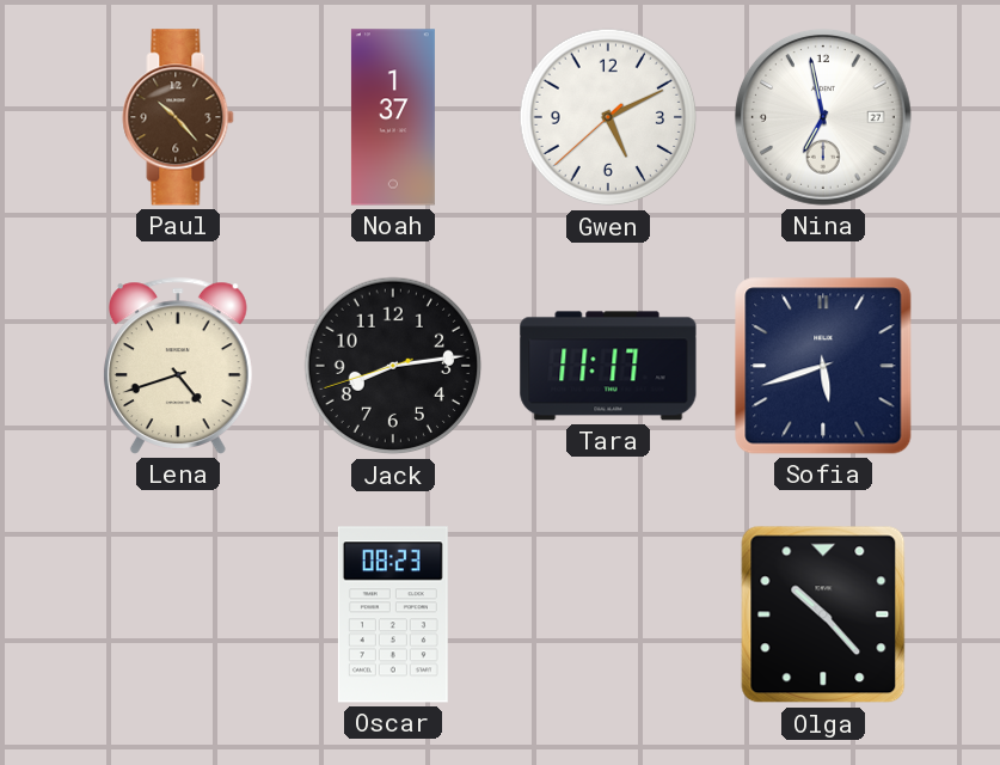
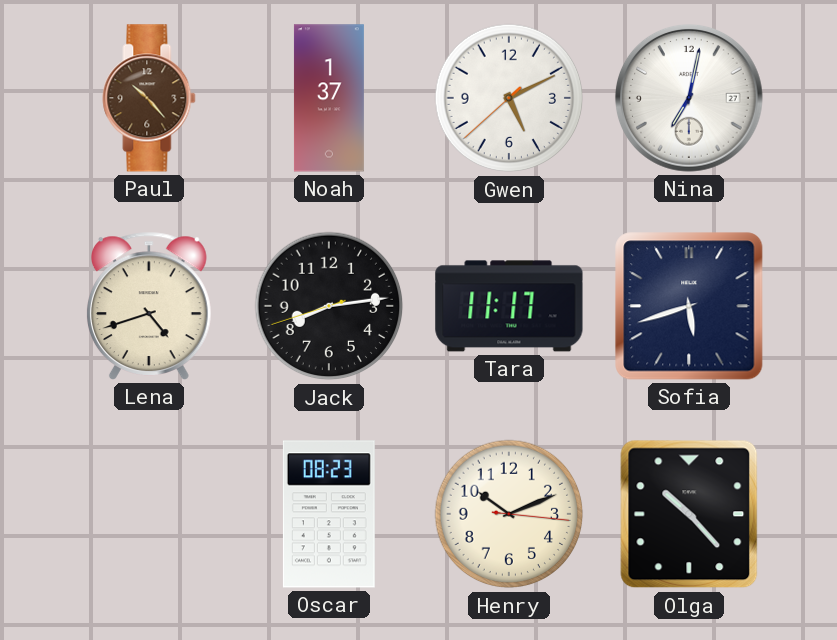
Nina: 6:58 -> 7:02 (689, 98)
Henry: none -> 10:11 (509, 514)
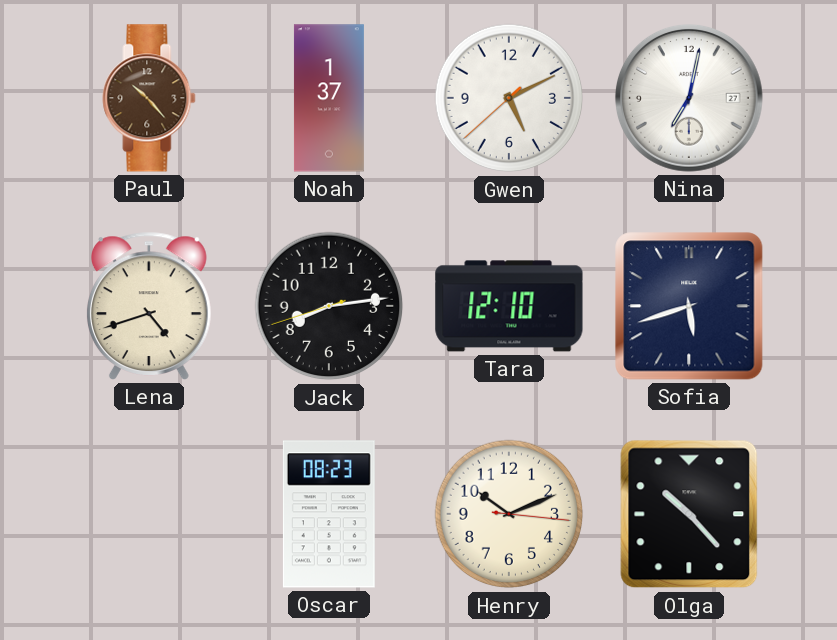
Tara: 11:17 -> 12:10 (509, 306)
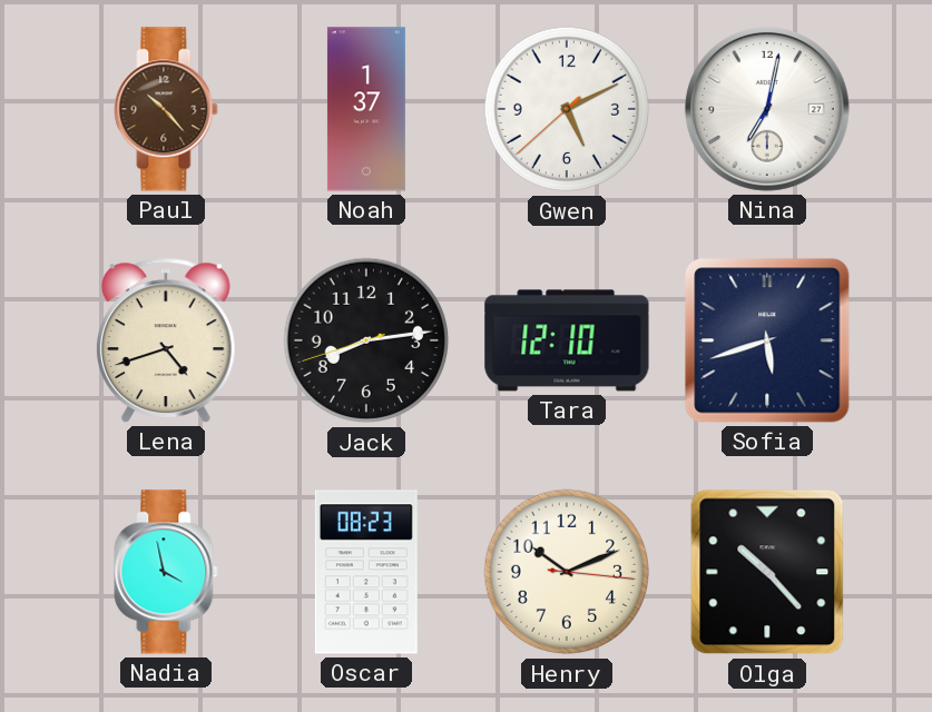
Nadia: none -> 3:58 (166, 572)
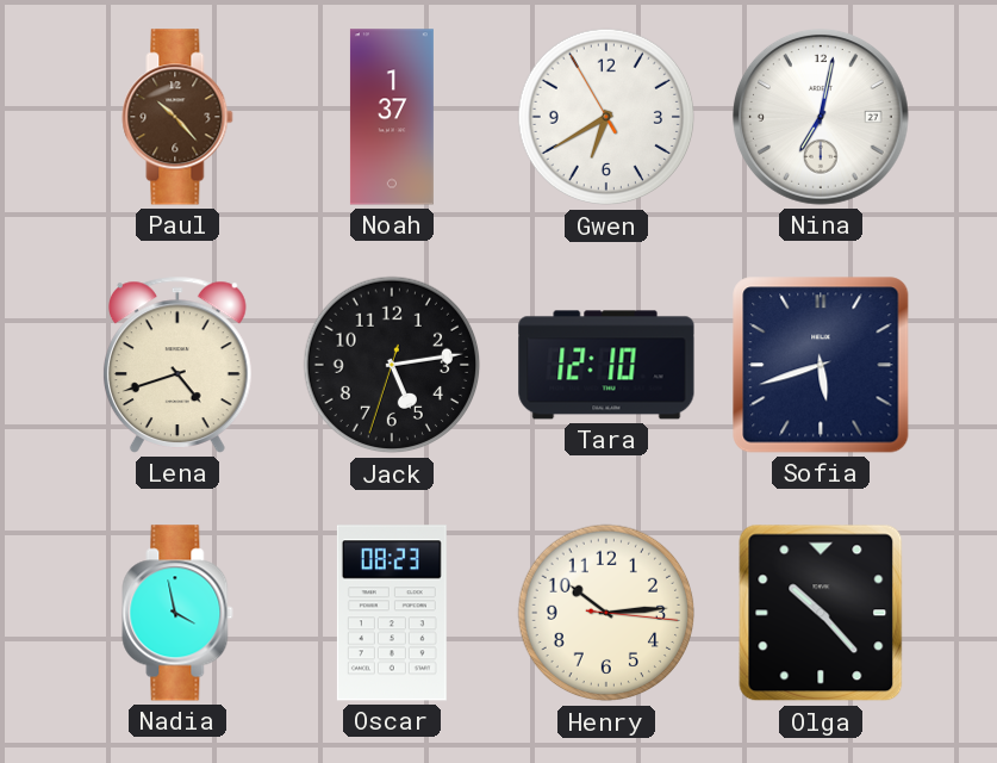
Gwen: 5:10 -> 6:39 (606, 117)
Jack: 8:13 -> 5:13 (392, 365)
Henry: 10:11 -> 10:14 (606, 613)
